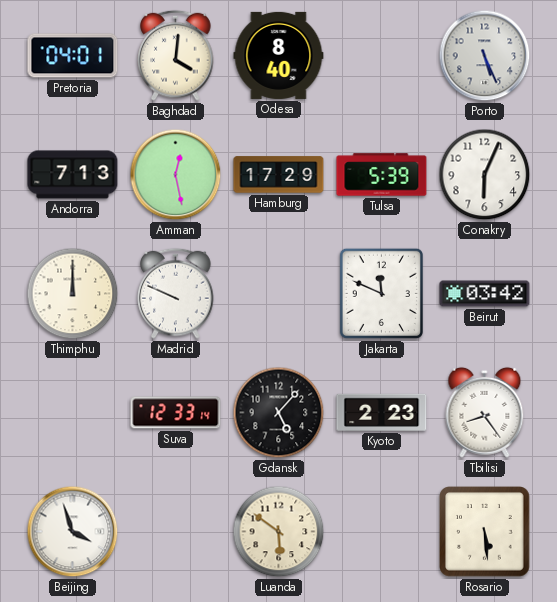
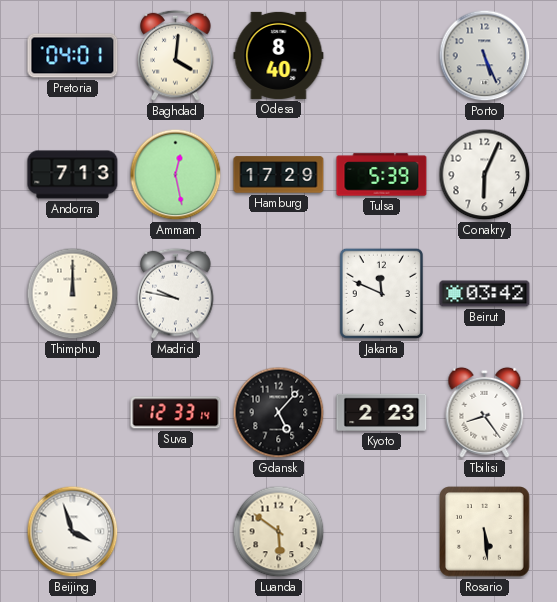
Madrid: 9:49 -> 9:47 (176, 293)
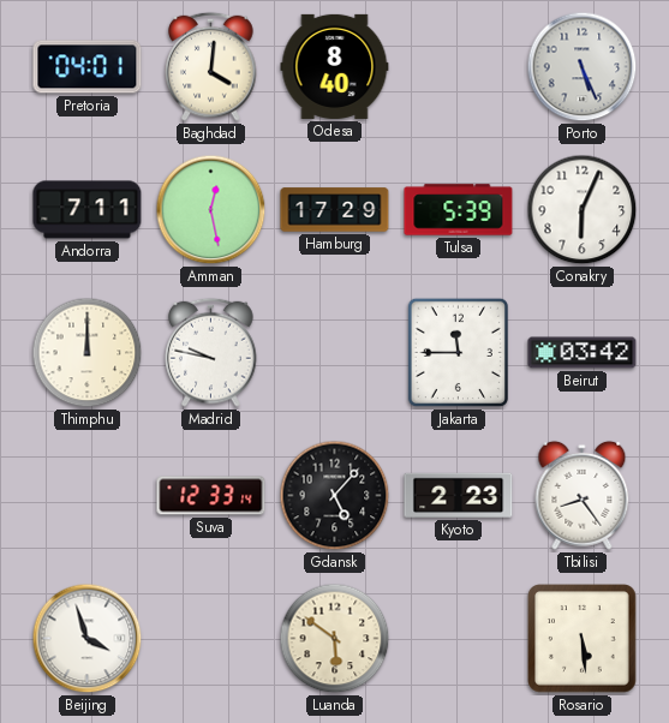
Andorra: 7:13 -> 7:11 (88, 210)
Jakarta: 11:49 -> 11:45 (458, 352)
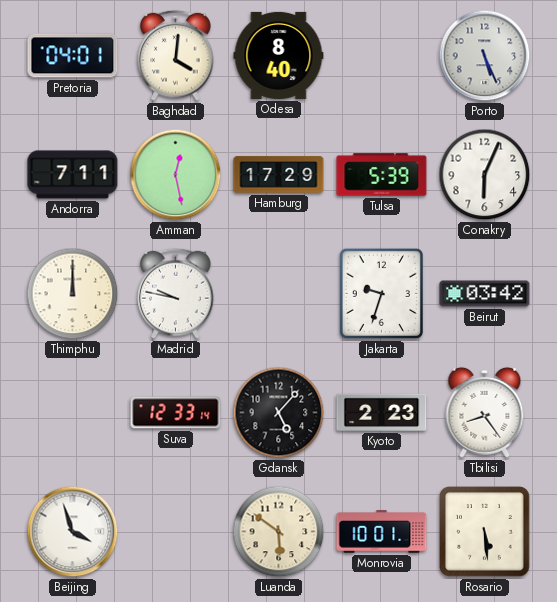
Jakarta: 11:45 -> 9:33 (381, 293)
Monrovia: none -> 10:01 (382, 532)
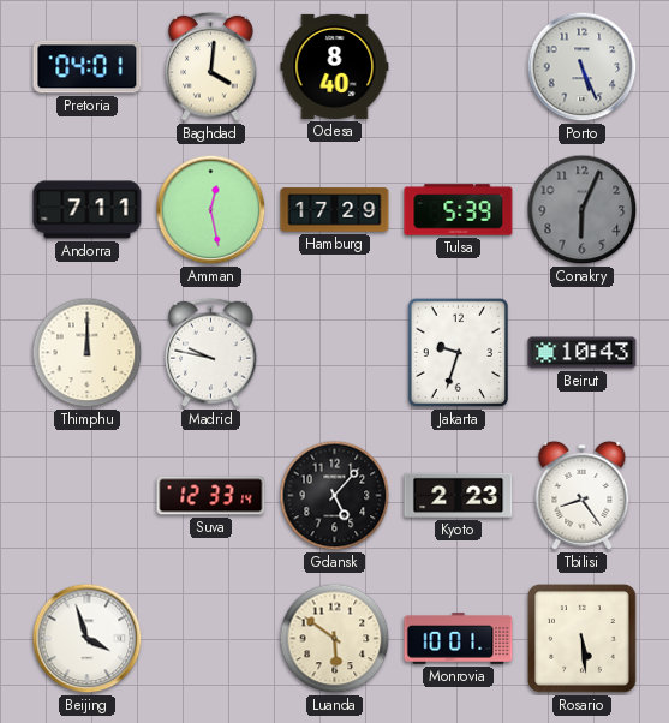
Conakry dial: white -> grey (583, 210)
Beirut: 03:42 -> 10:43 (583, 353)
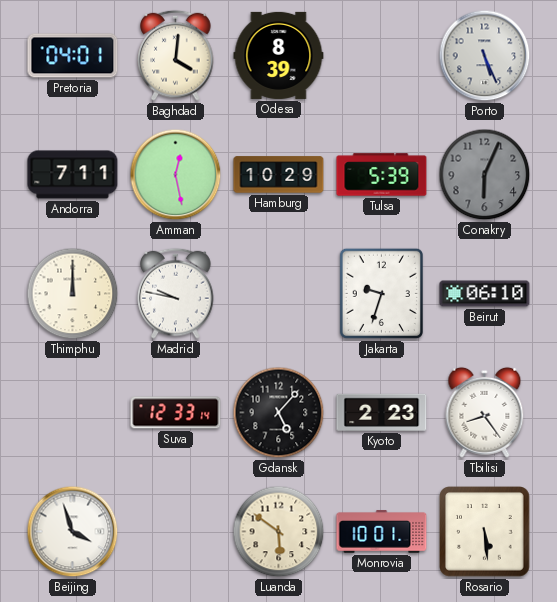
Odesa: 8:40 -> 8:39 (279, 55)
Hamburg: 17:29 -> 10:29 (279, 175)
Beirut: 10:43 -> 06:10 (485, 294)
